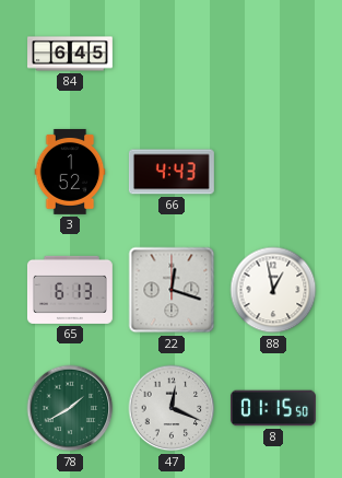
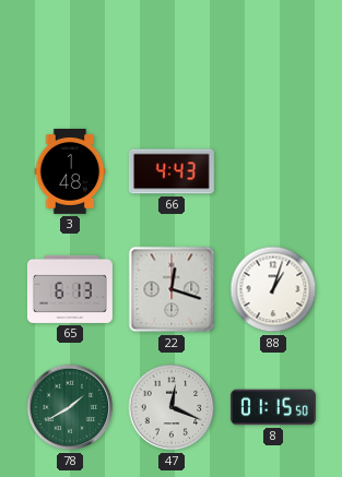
84: 6:45 -> none (71, 54)
3: 1:52 -> 1:48 (70, 171)
88: 12:58 -> 1:03 (273, 289)
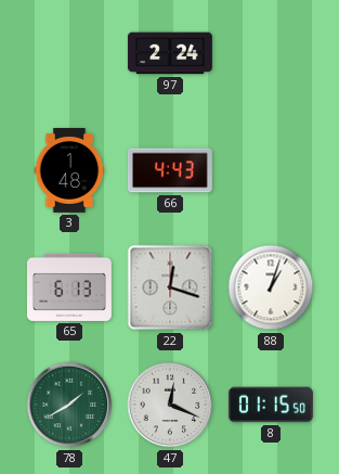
97: none -> 2:24 (170, 53)
